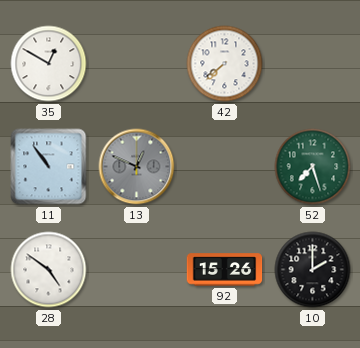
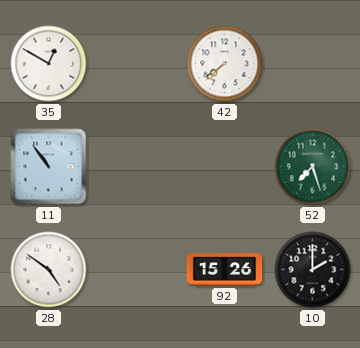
13: 12:49 -> none (137, 167)
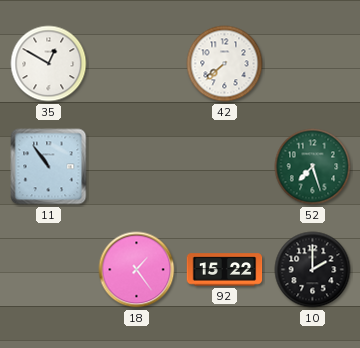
28: 4:51 -> none (49, 270)
18: none -> 1:24 (137, 270)
92: 15:26 -> 15:22 (225, 270)
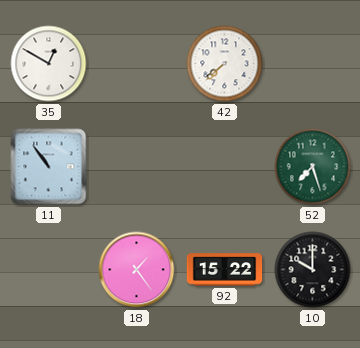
10: 2:00 -> 10:00 (313, 270)
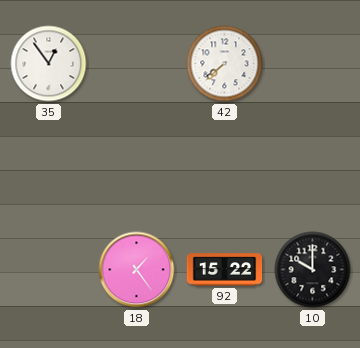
35: 12:50 -> 12:54 (49, 64)
11: 10:54 -> none (49, 167)
52: 7:27 -> none (313, 167)
